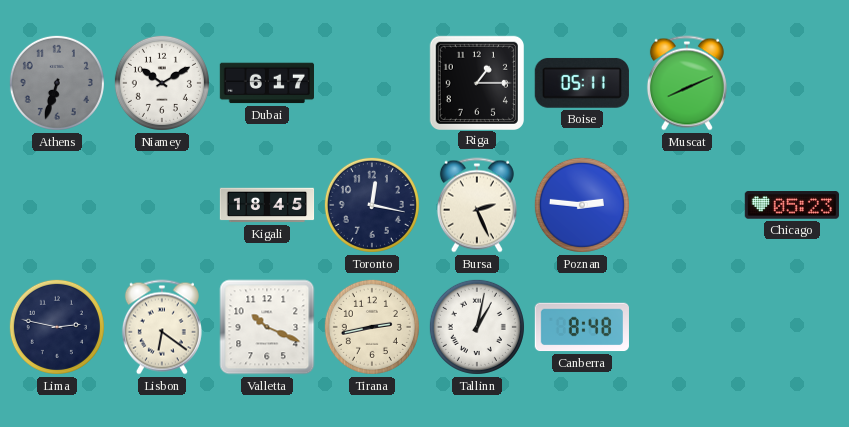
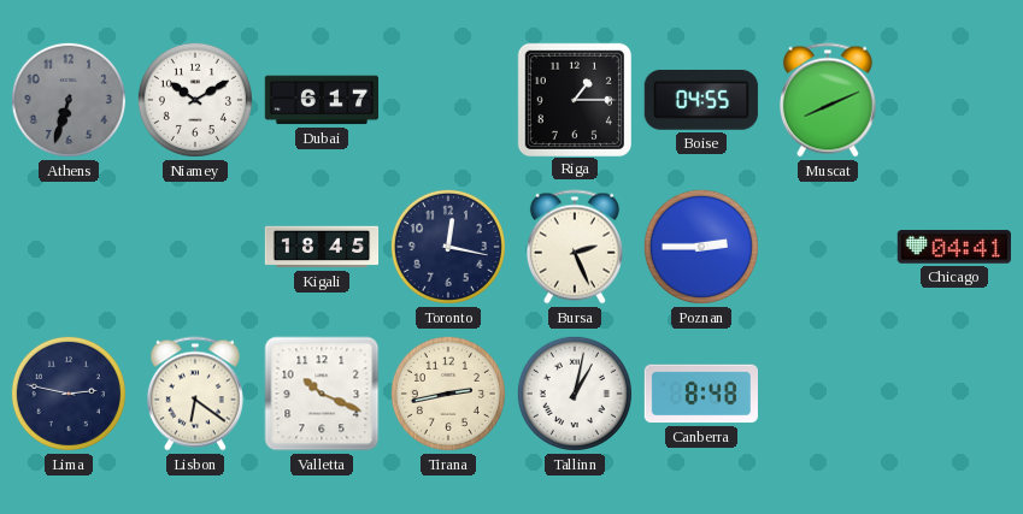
Boise: 05:11 -> 04:55 (701, 100)
Poznan: 2:46 -> 2:45 (701, 247)
Chicago: 05:23 -> 04:41 (954, 247)
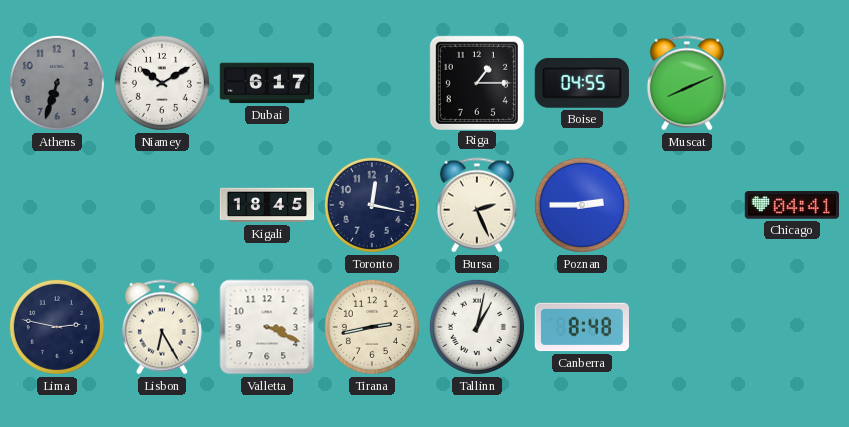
Lisbon: 6:21 -> 6:25 (162, 327)
Valletta: 10:19 -> 3:19 (267, 327)
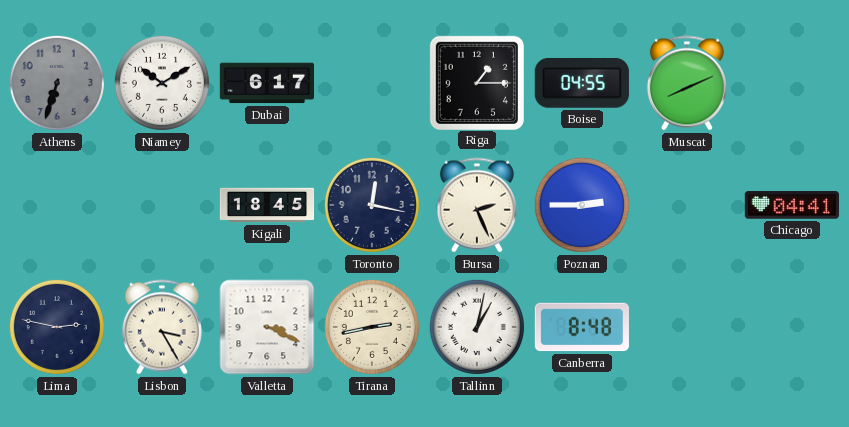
Lisbon: 6:25 -> 3:25 (162, 327)
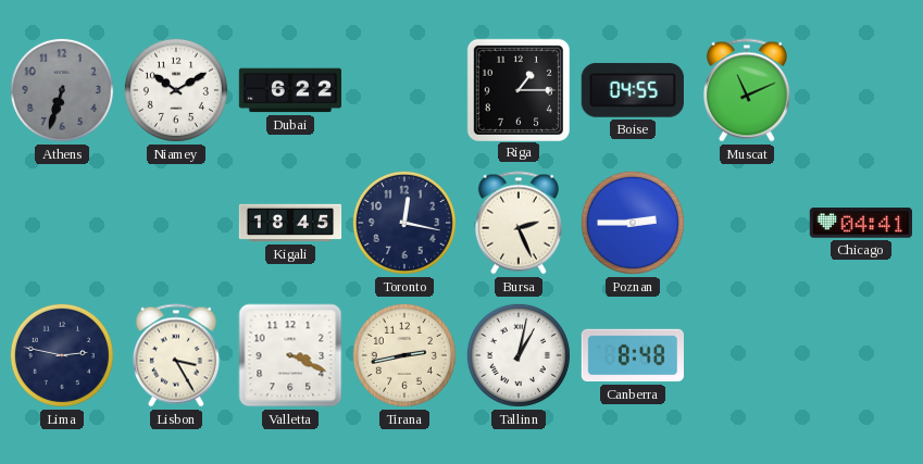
Dubai: 6:17 -> 6:22 (289, 90)
Muscat: 8:11 -> 11:11 (747, 90)
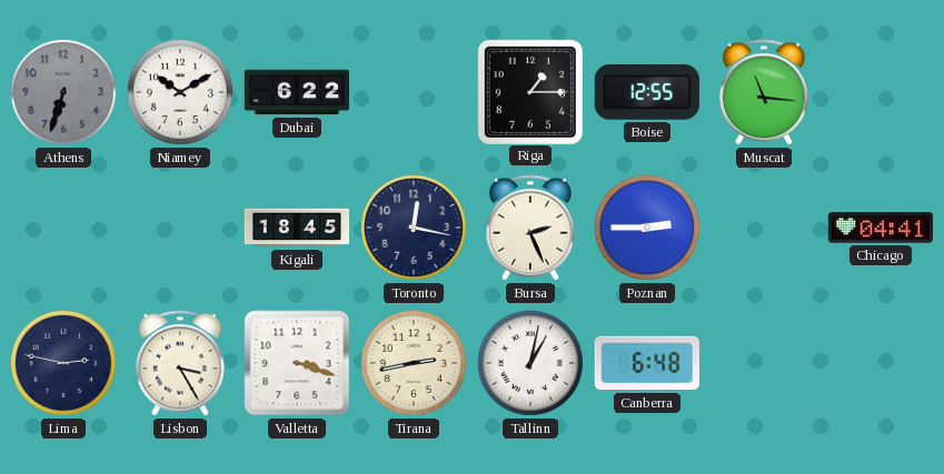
Boise: 04:55 -> 12:55 (647, 92)
Muscat: 11:11 -> 11:16 (764, 92)
Valletta: 3:19 -> 3:18 (297, 363)
Canberra: 8:48 -> 6:48 (647, 363)
